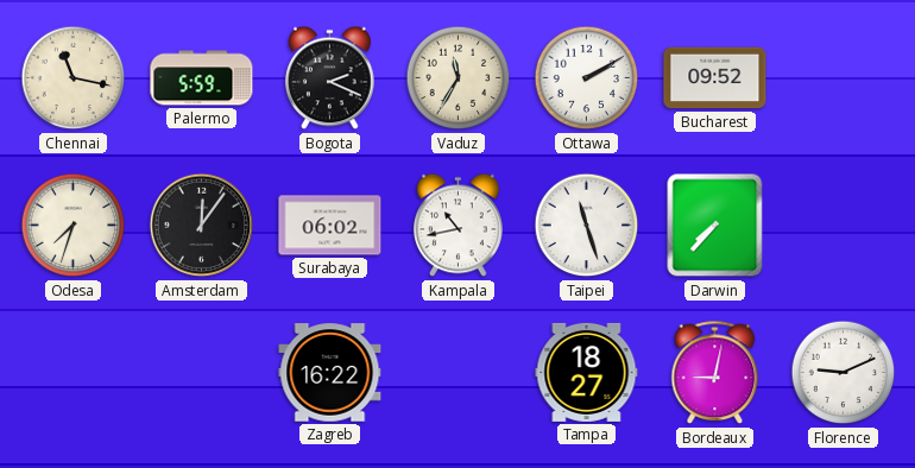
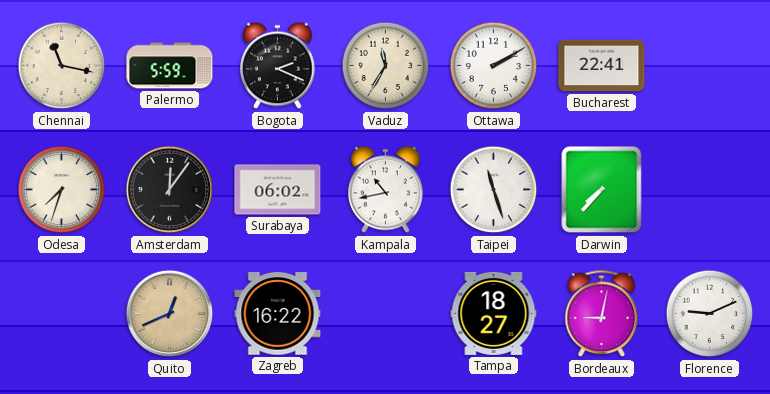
Bucharest: 09:52 -> 22:41 (602, 66)
Quito: none -> 12:41 (170, 314)
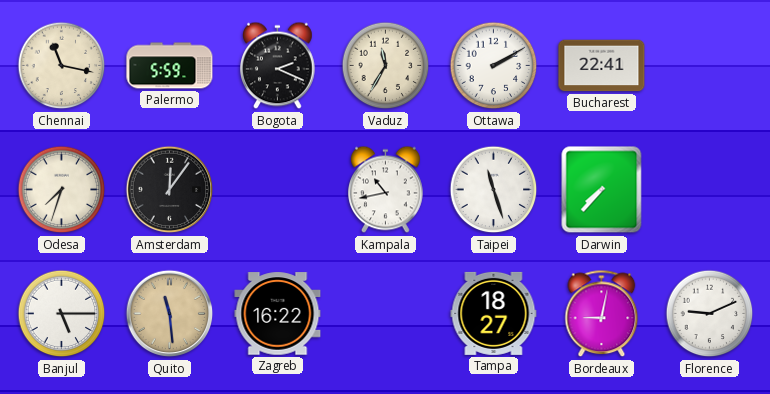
Surabaya: 06:02 -> none (278, 190)
Banjul: none -> 5:15 (62, 314)
Quito: 12:41 -> 11:29 (170, 314)
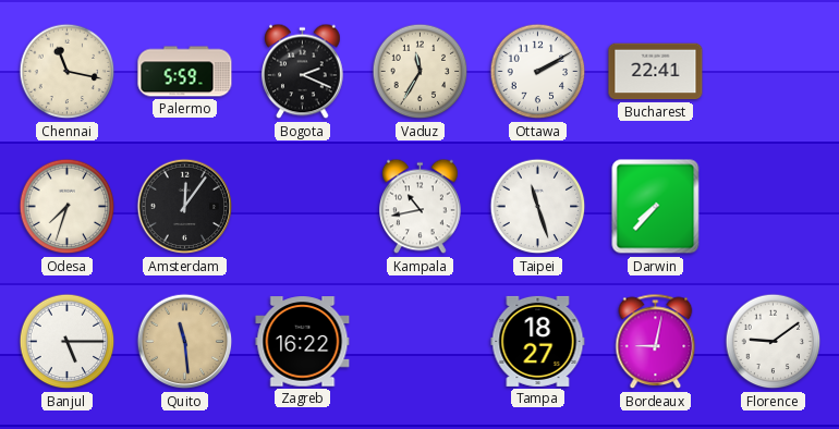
Florence: 9:11 -> 9:09 (774, 342)
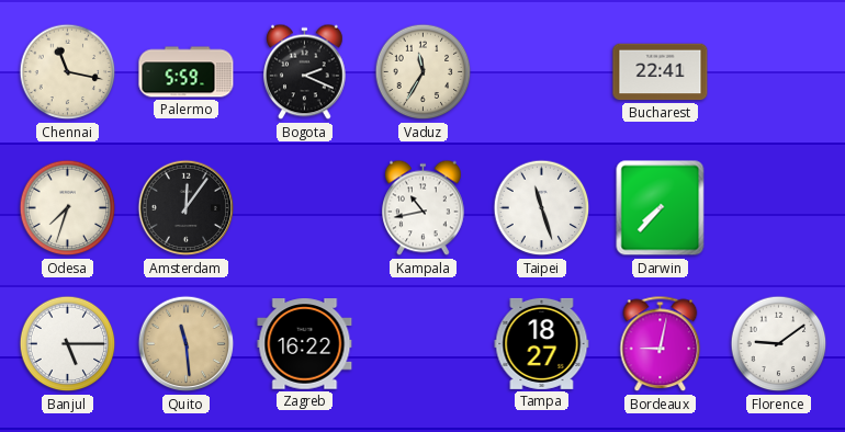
Ottawa: 2:10 -> none (538, 72)
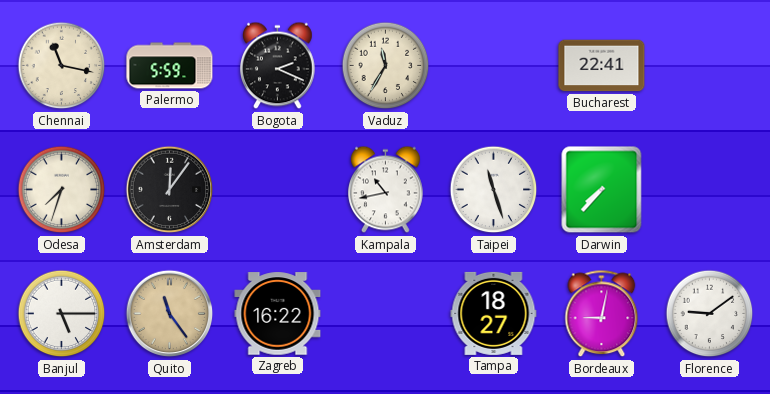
Quito: 11:29 -> 11:24 (170, 314)
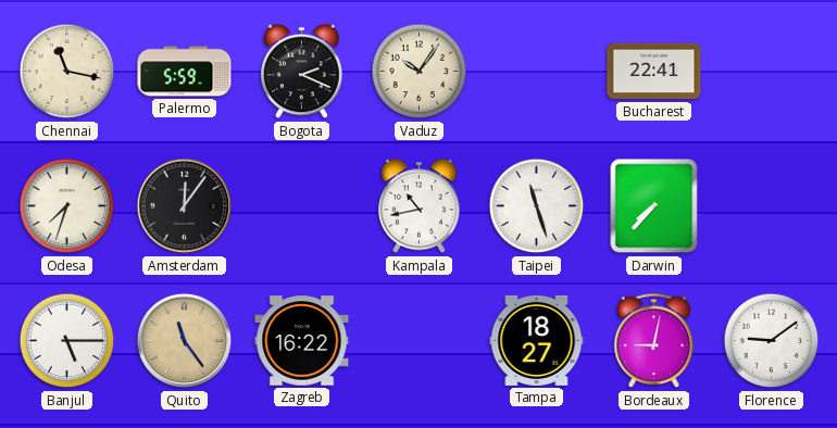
Vaduz: 11:35 -> 10:06 (420, 72)
